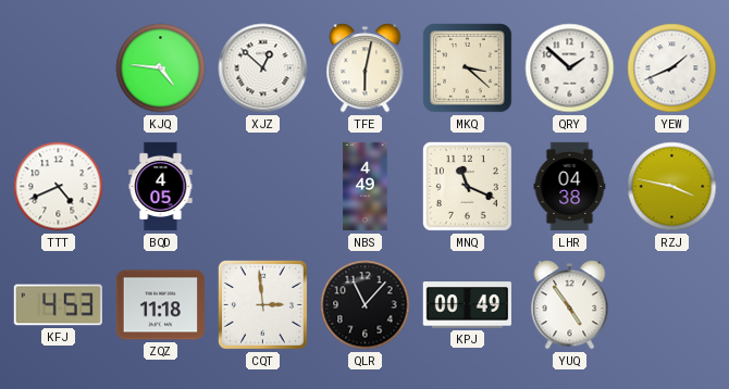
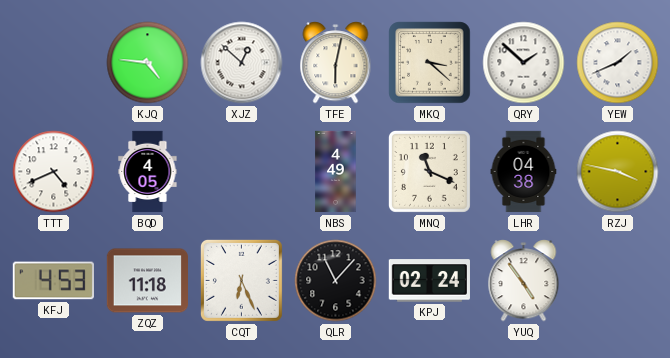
CQT: 2:59 -> 6:26 (241, 280)
KPJ: 00:49 -> 02:24 (429, 281)
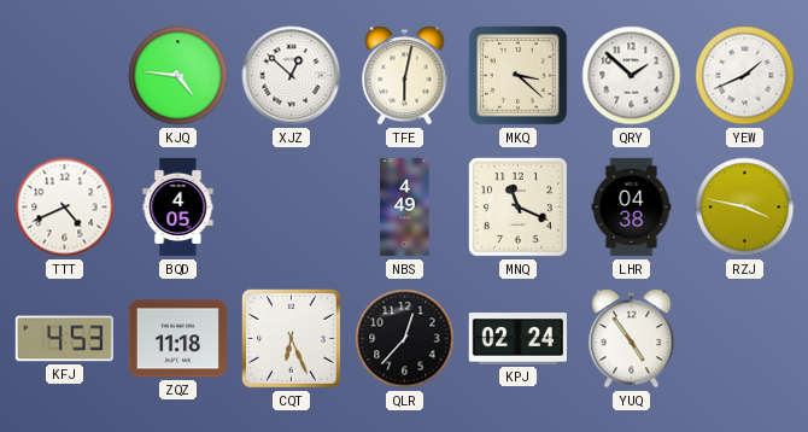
QLR: 11:07 -> 12:37 (405, 339)
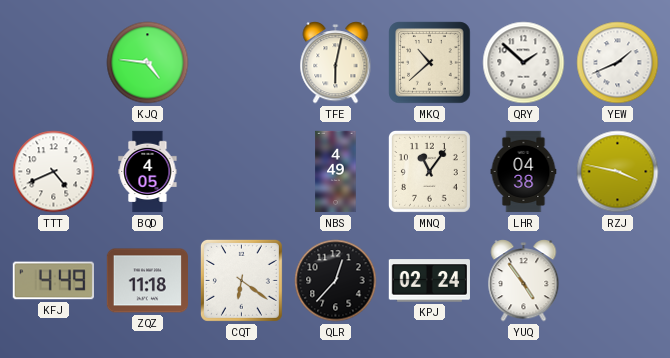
XJZ: 12:52 -> none (292, 76)
MKQ: 3:22 -> 10:38 (430, 63)
MNQ: 11:19 -> 11:06 (429, 171)
KFJ: 4:53 -> 4:49 (53, 281)
CQT: 6:26 -> 6:21 (241, 280)
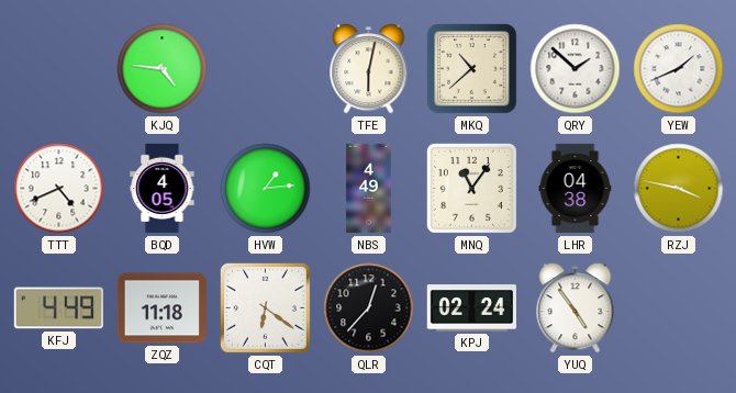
HVW: none -> 1:14 (266, 189)
